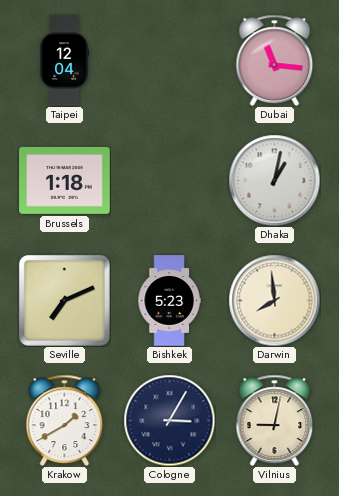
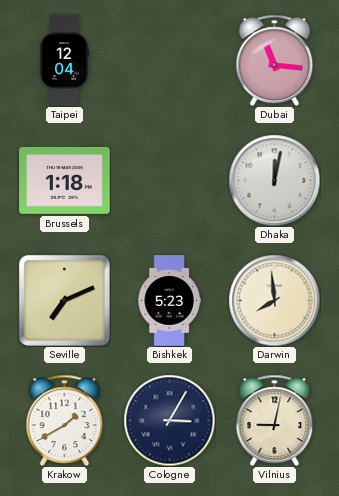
Dhaka: 1:02 -> 12:02 (274, 180)
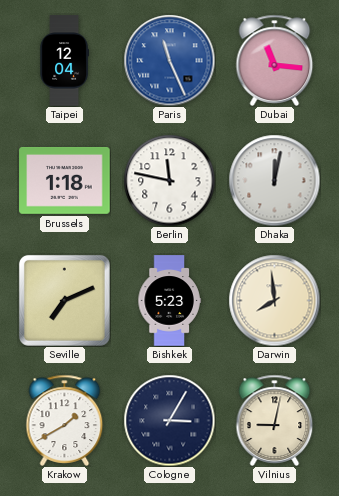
Paris: none -> 11:26 (169, 60)
Berlin: none -> 11:47 (169, 180)
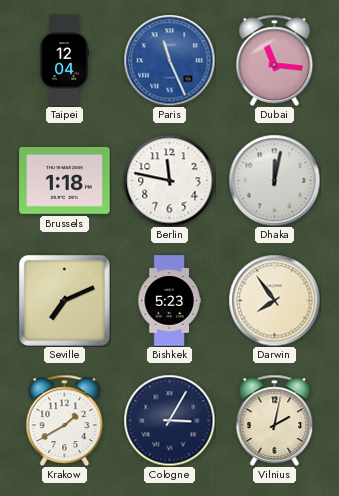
Darwin: 7:59 -> 7:54 (274, 300)
Vilnius: 9:02 -> 2:02 (275, 420)
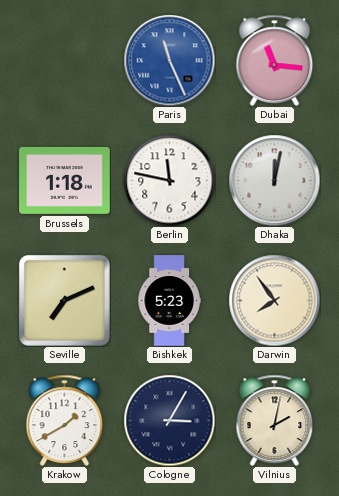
Taipei: 12:04 -> none (64, 61)
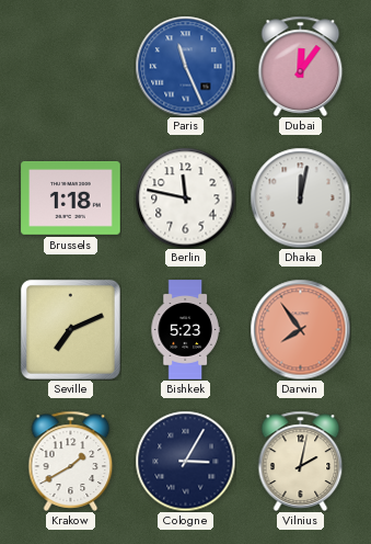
Dubai: 11:16 -> 12:06 (301, 66)
Darwin dial: cream -> salmon (300, 329)
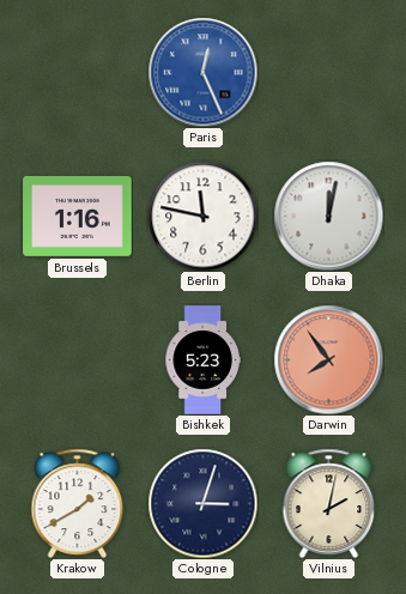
Paris: 11:26 -> 12:26 (202, 72)
Dubai: 12:06 -> none (301, 66)
Brussels: 1:18 -> 1:16 (78, 216)
Seville: 7:11 -> none (70, 329)
Cologne: 3:05 -> 3:03 (202, 503)
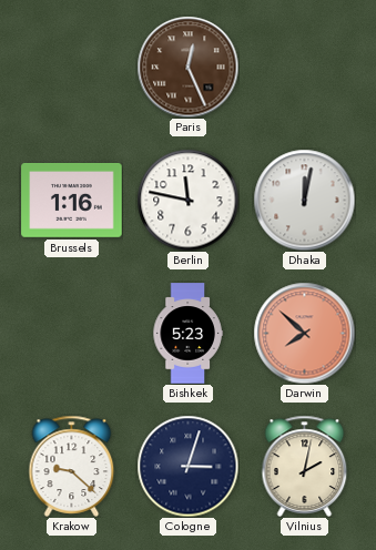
Paris dial: blue -> brown (187, 67)
Darwin: 7:54 -> 7:52 (304, 333)
Krakow: 1:40 -> 9:22 (72, 466)
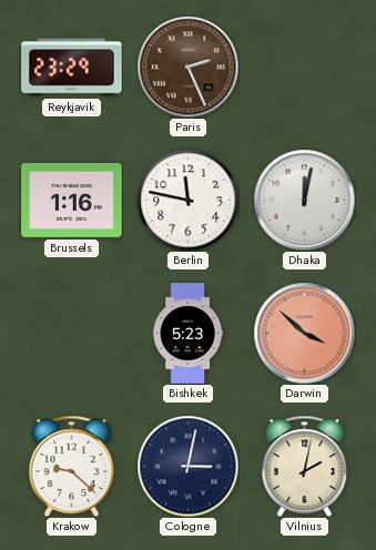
Reykjavik: none -> 23:29 (72, 68)
Paris: 12:26 -> 2:26 (187, 67)
Darwin: 7:52 -> 3:52 (304, 333)
Cologne: 3:03 -> 3:02 (187, 466)
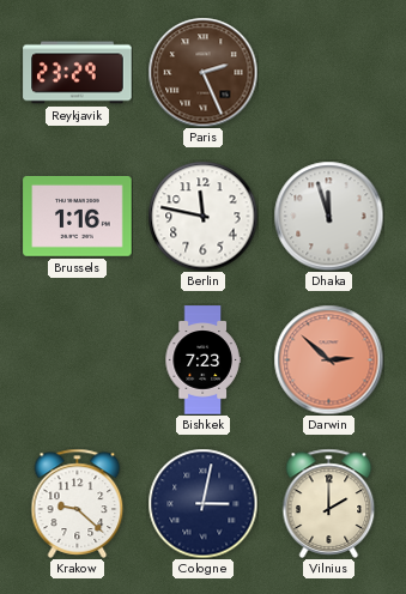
Dhaka: 12:02 -> 11:57 (328, 216)
Bishkek: 5:23 -> 7:23 (202, 360)
Darwin: 3:52 -> 2:52 (328, 359)
Vilnius: 2:02 -> 2:00 (329, 503)
